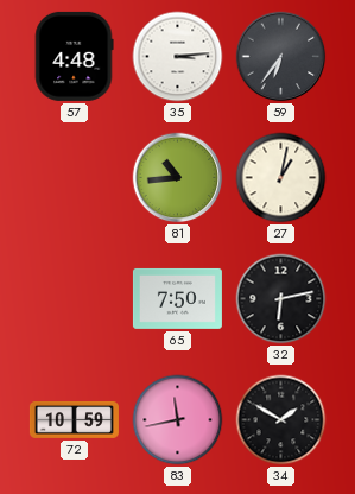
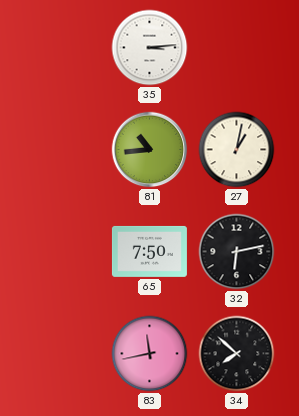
57: 4:48 -> none (74, 56)
59: 6:36 -> none (281, 57)
72: 10:59 -> none (74, 419)
34: 1:50 -> 7:52 (237, 354)
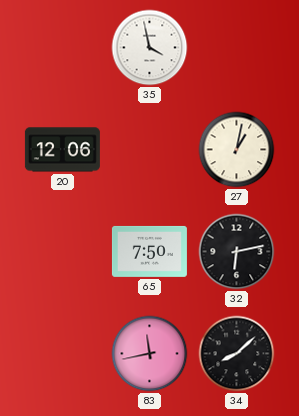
35: 3:14 -> 3:58 (150, 48)
20: none -> 12:06 (62, 150)
81: 10:44 -> none (150, 150)
34: 7:52 -> 8:08 (237, 354)
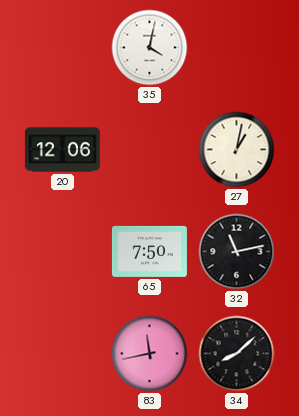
35: 3:58 -> 4:02 (150, 48)
32: 6:13 -> 11:13 (237, 252)
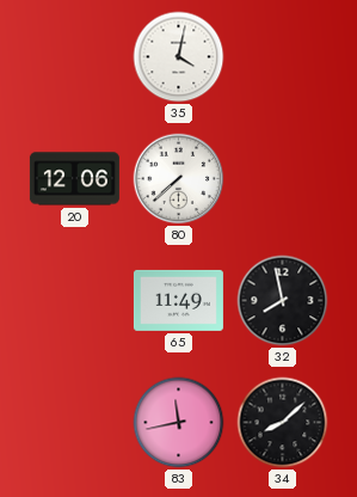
80: none -> 7:38 (179, 179)
27: 1:02 -> none (237, 150)
65: 7:50 -> 11:49 (178, 300)
32: 11:13 -> 7:58 (283, 301)
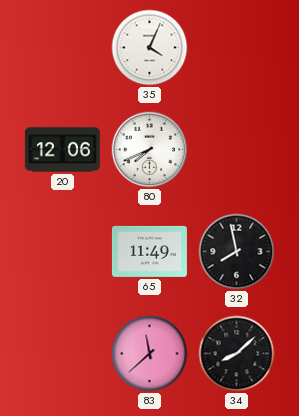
35: 4:02 -> 4:04 (150, 48)
80: 7:38 -> 7:41 (150, 150)
83: 11:43 -> 11:38 (150, 354)
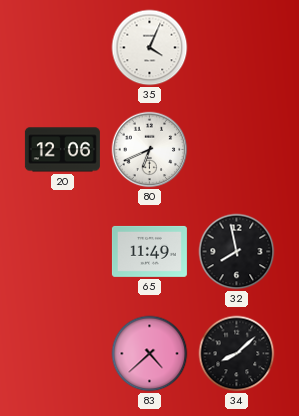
80: 7:41 -> 6:41 (150, 150)
83: 11:38 -> 4:38 (150, 354)
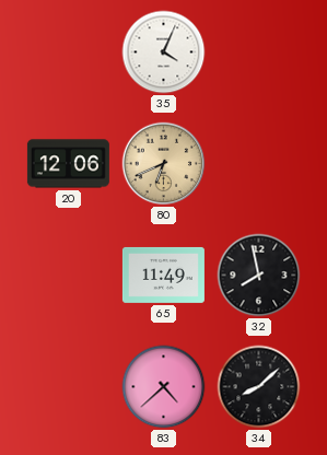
80 dial: white -> champagne (164, 164)
